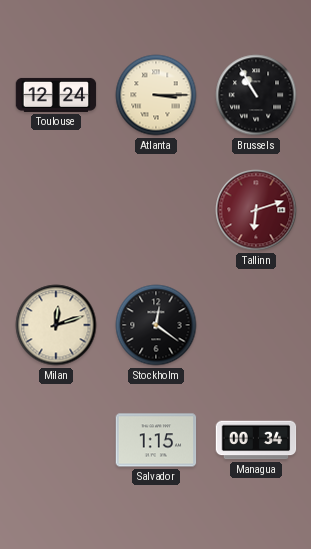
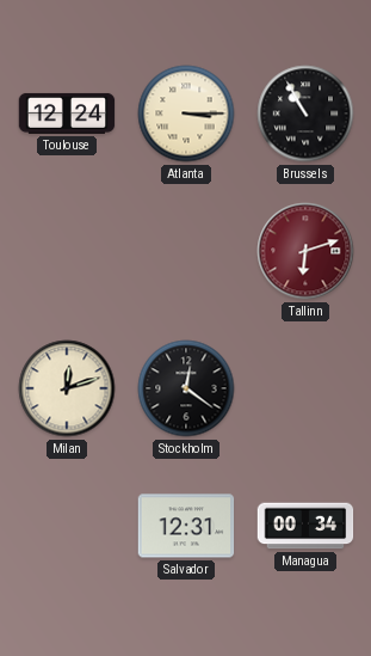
Salvador: 1:15 -> 12:31 (186, 526)
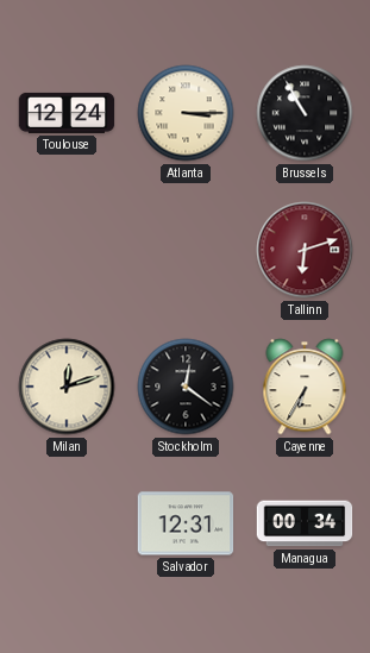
Cayenne: none -> 6:35 (305, 387)
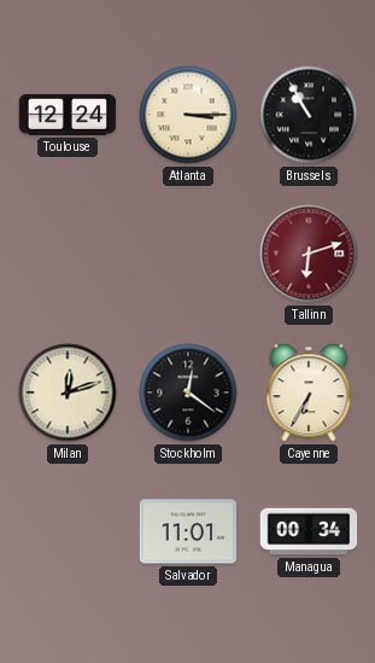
Salvador: 12:31 -> 11:01 (188, 531)
